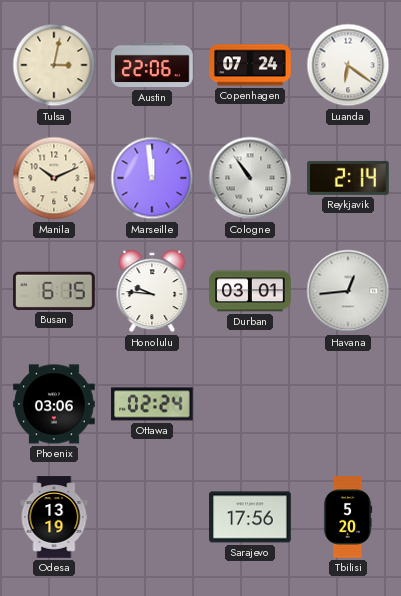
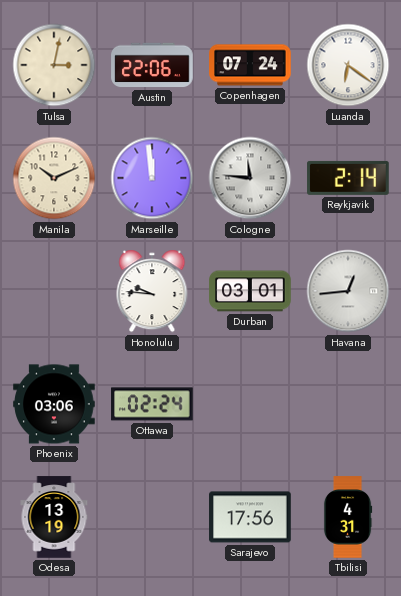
Cologne: 10:54 -> 11:46 (250, 178)
Busan: 6:15 -> none (54, 291)
Tbilisi: 5:20 -> 4:31 (348, 517)
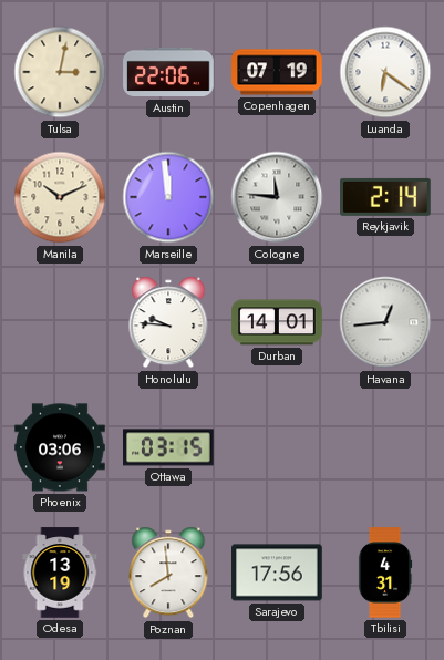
Copenhagen: 07:24 -> 07:19 (277, 72)
Durban: 03:01 -> 14:01 (277, 322)
Ottawa: 02:24 -> 03:15 (168, 447)
Poznan: none -> 7:59 (168, 573)
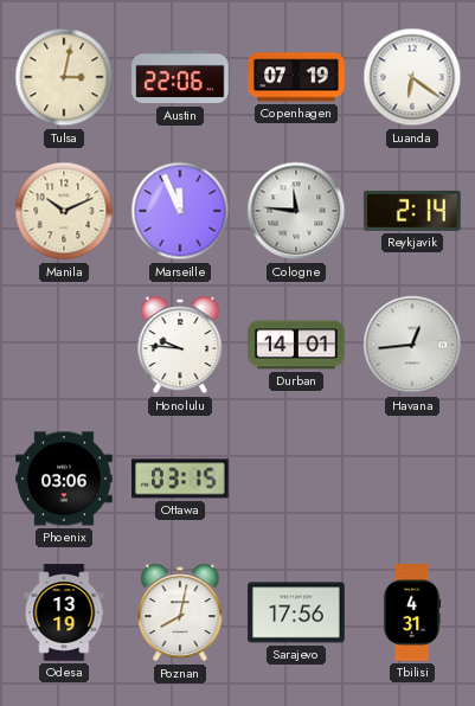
Marseille: 11:59 -> 11:56 (180, 211)
Poznan: 7:59 -> 8:02 (180, 612)
